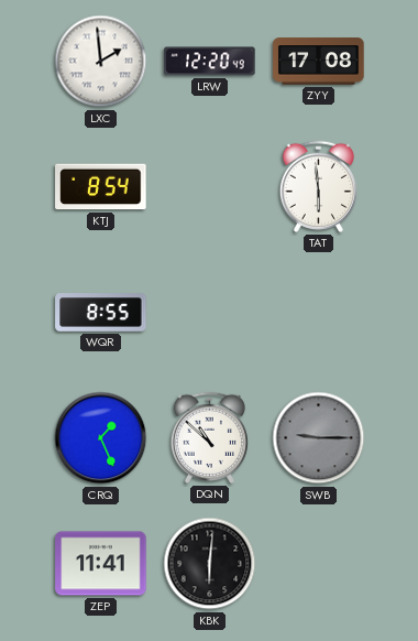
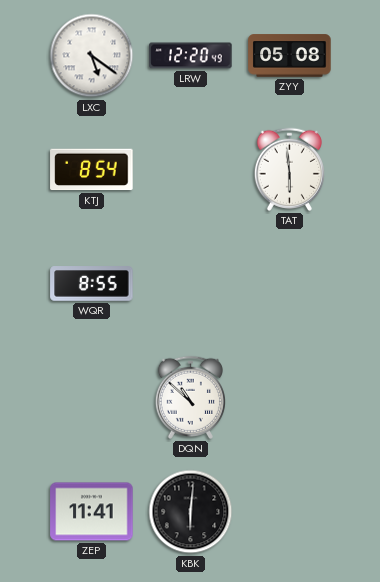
LXC: 1:59 -> 5:21 (92, 56)
ZYY: 17:08 -> 05:08 (290, 56)
CRQ: 1:26 -> none (101, 438)
SWB: 9:15 -> none (319, 438)
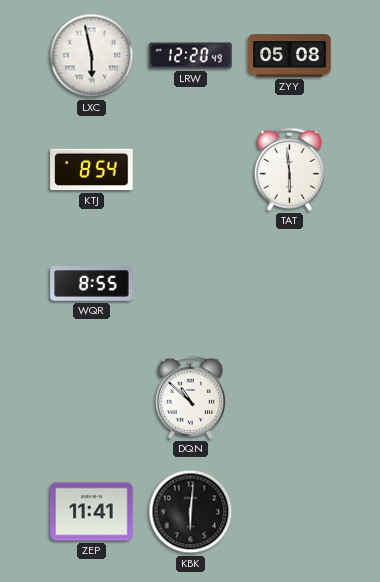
LXC: 5:21 -> 5:58 (92, 56)
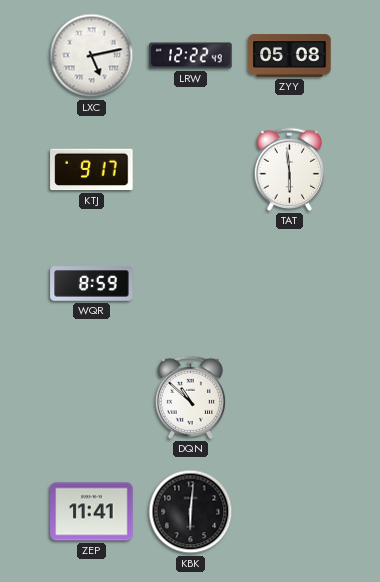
LXC: 5:58 -> 5:13 (92, 56)
LRW: 12:20 -> 12:22 (191, 56)
KTJ: 8:54 -> 9:17 (92, 170)
WQR: 8:55 -> 8:59 (92, 284)
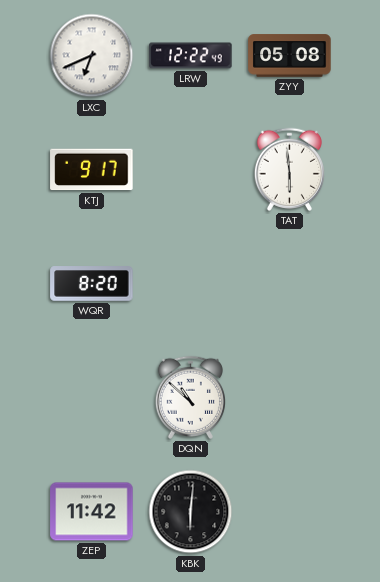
LXC: 5:13 -> 6:41 (92, 56)
WQR: 8:59 -> 8:20 (92, 284)
ZEP: 11:41 -> 11:42 (92, 512)
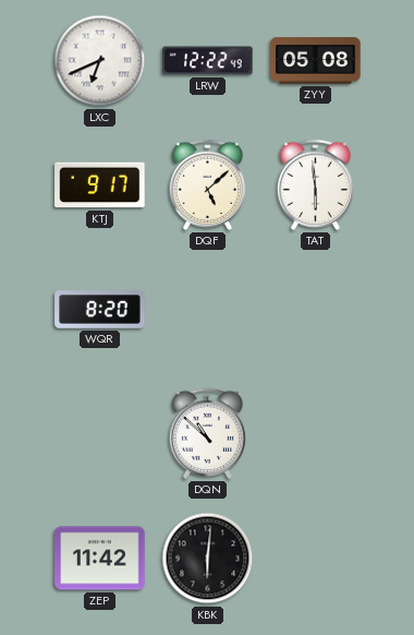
DQF: none -> 5:08 (207, 184)
